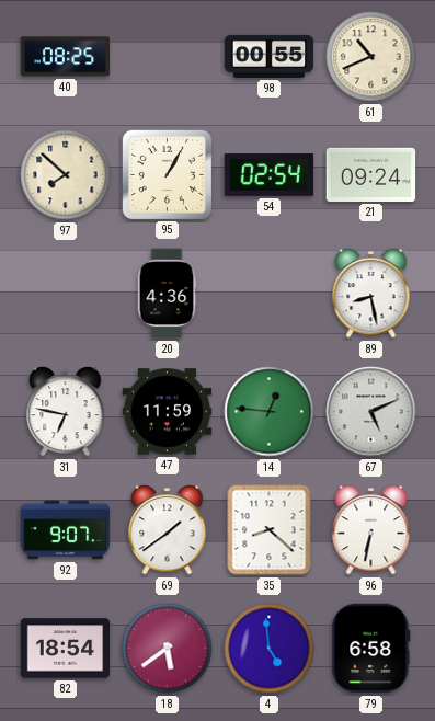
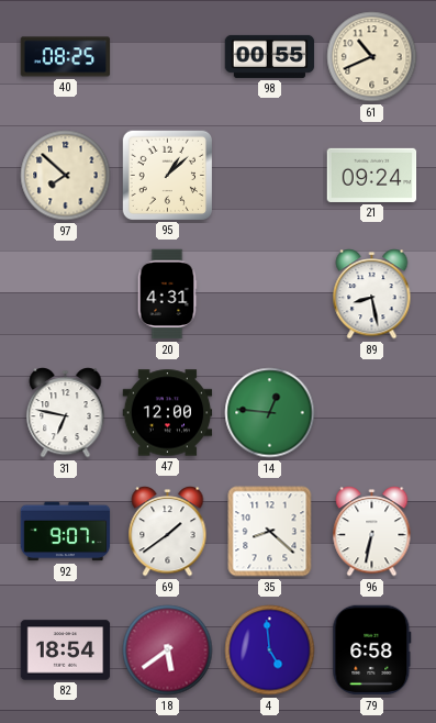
95: 1:05 -> 1:08 (167, 175)
54: 02:54 -> none (270, 175)
20: 4:36 -> 4:31 (167, 294)
47: 11:59 -> 12:00 (168, 413)
67: 5:11 -> none (371, 412)
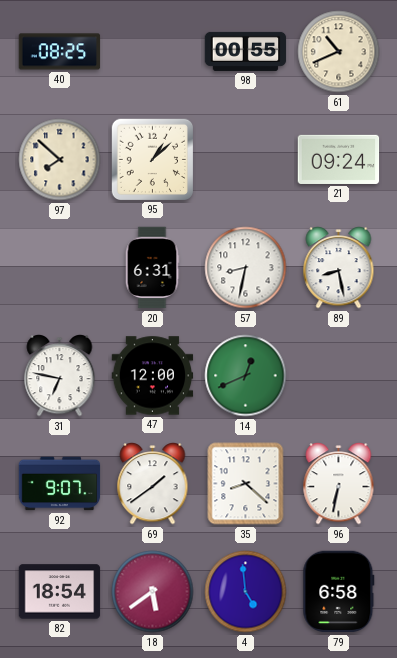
20: 4:31 -> 6:31 (152, 268)
57: none -> 8:32 (246, 268)
14: 12:46 -> 12:41 (246, 376)
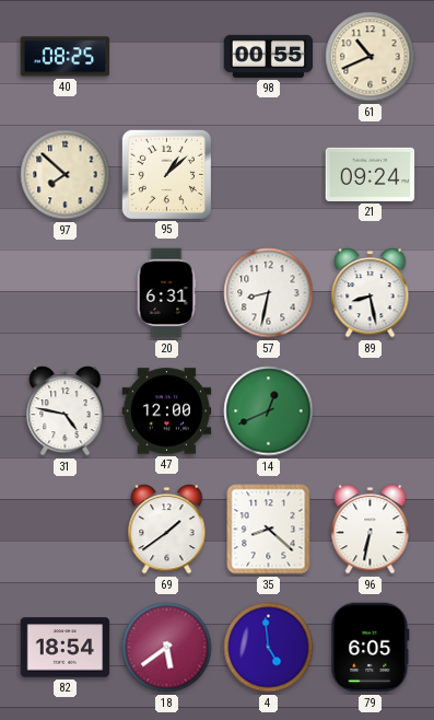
31: 6:47 -> 4:47 (66, 411)
92: 9:07 -> none (60, 484)
79: 6:58 -> 6:05 (371, 648)
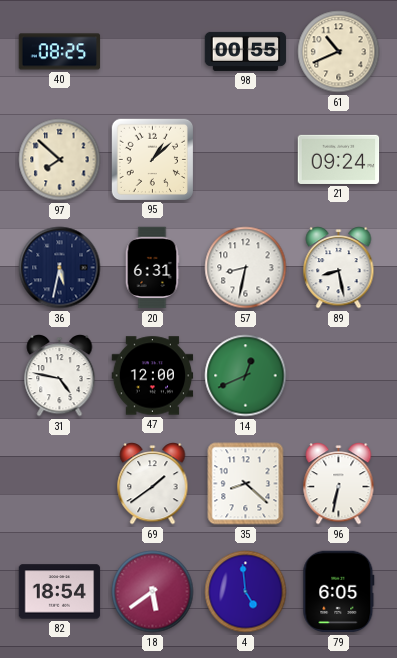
36: none -> 5:32 (60, 268)
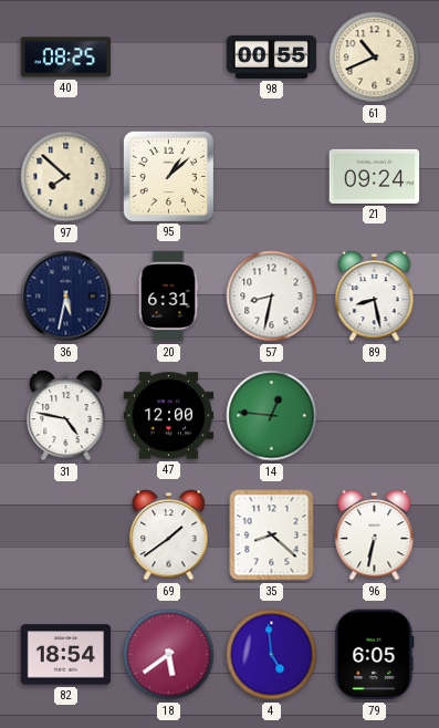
14: 12:41 -> 12:46 (272, 416)
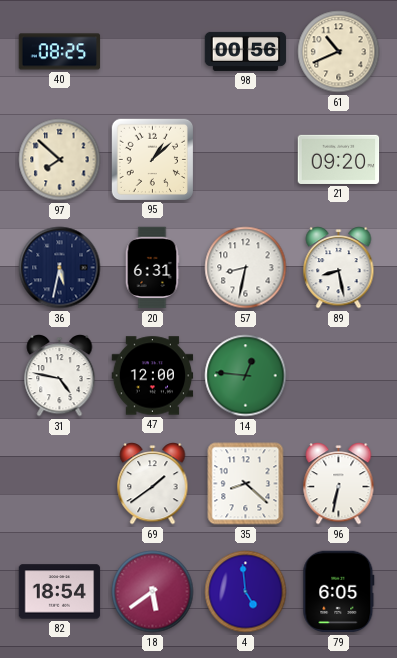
98: 00:55 -> 00:56 (246, 51)
21: 09:24 -> 09:20 (339, 159)
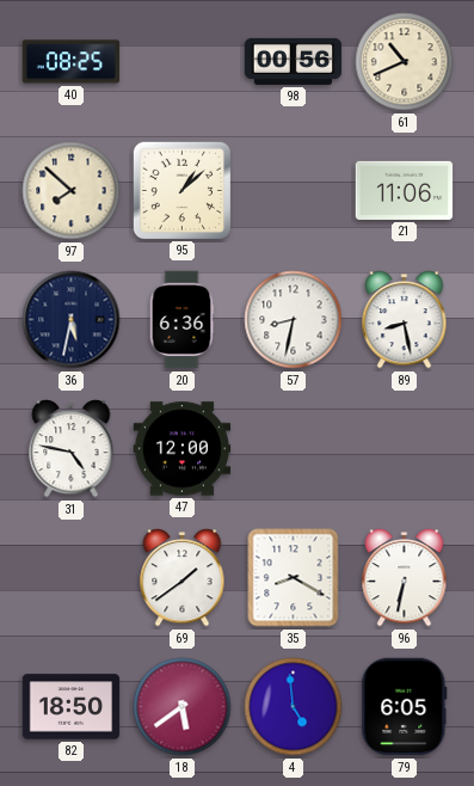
21: 09:20 -> 11:06 (405, 190)
20: 6:31 -> 6:36 (181, 320)
14: 12:46 -> none (246, 376)
35: 8:22 -> 8:20 (294, 578)
82: 18:54 -> 18:50 (72, 707)
